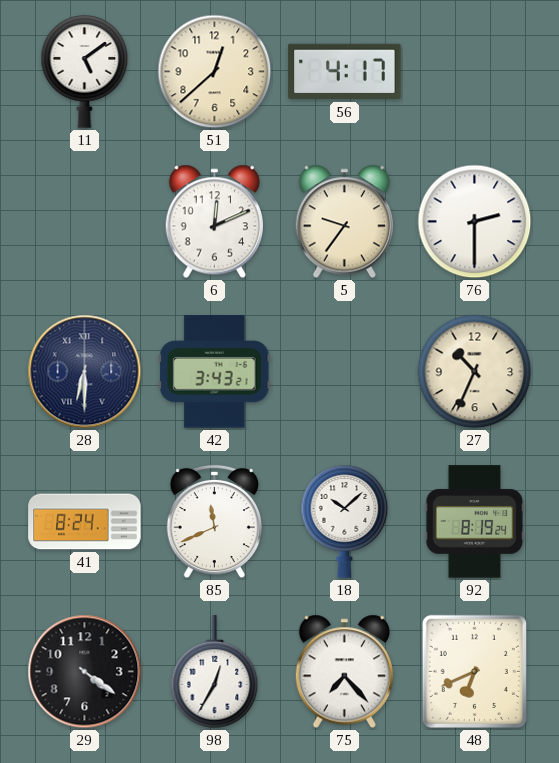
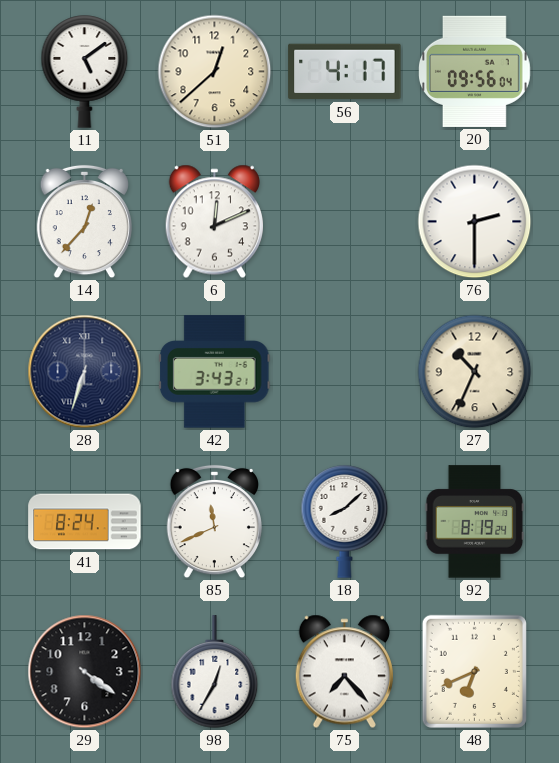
20: none -> 09:56 (475, 71)
14: none -> 12:37 (84, 222)
5: 9:36 -> none (344, 222)
28: 6:30 -> 6:33 (85, 372)
18: 10:08 -> 8:08 (345, 522)
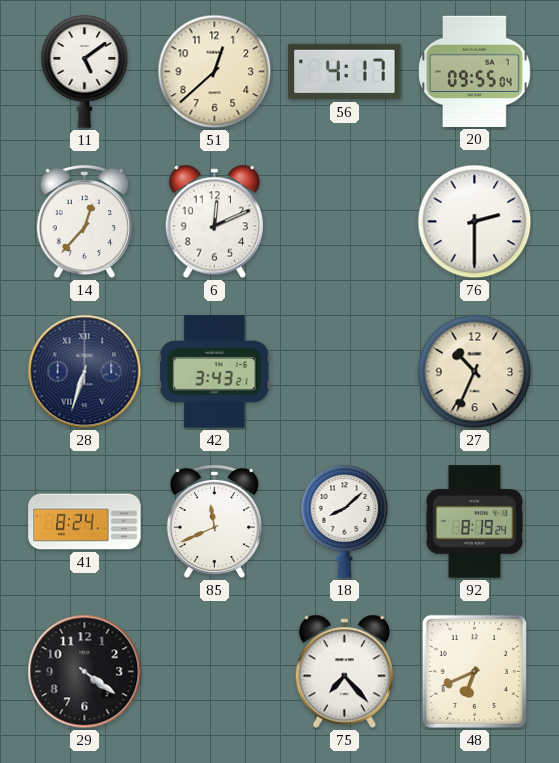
20: 09:56 -> 09:55 (475, 71)
98: 12:35 -> none (215, 672)
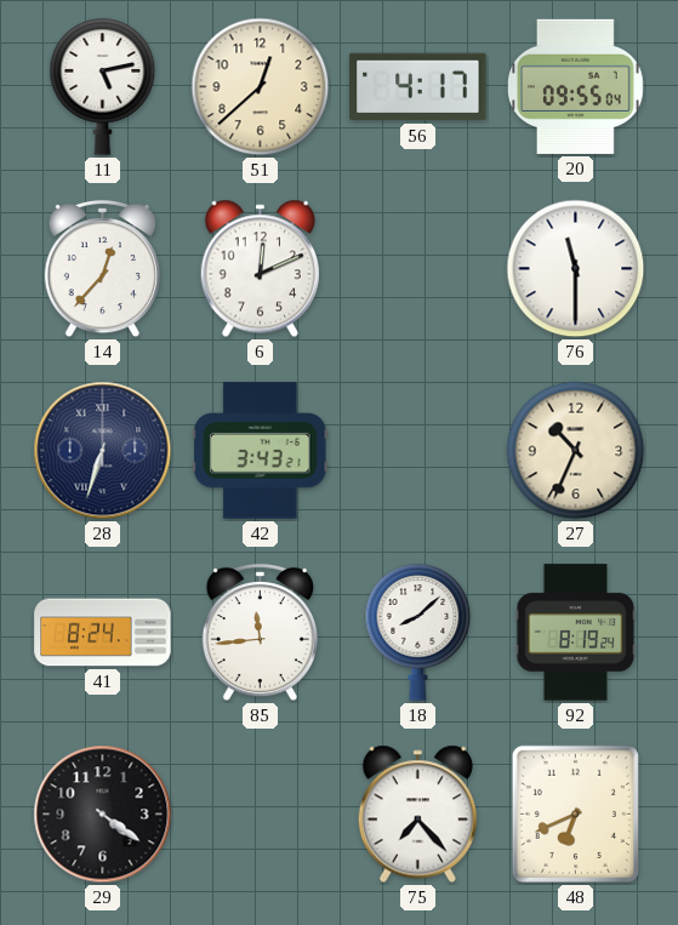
11: 5:09 -> 5:13 (103, 87)
76: 2:30 -> 11:30 (576, 269)
85: 11:41 -> 11:44 (260, 633)
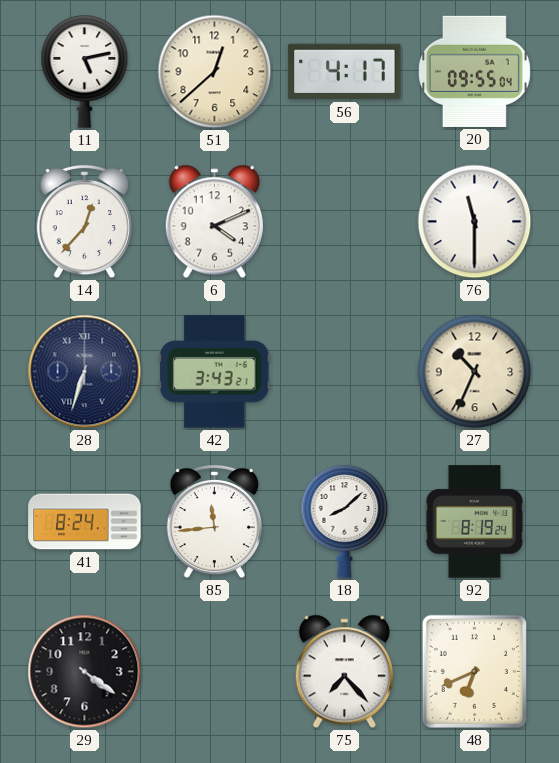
6: 12:11 -> 4:11 (214, 222)
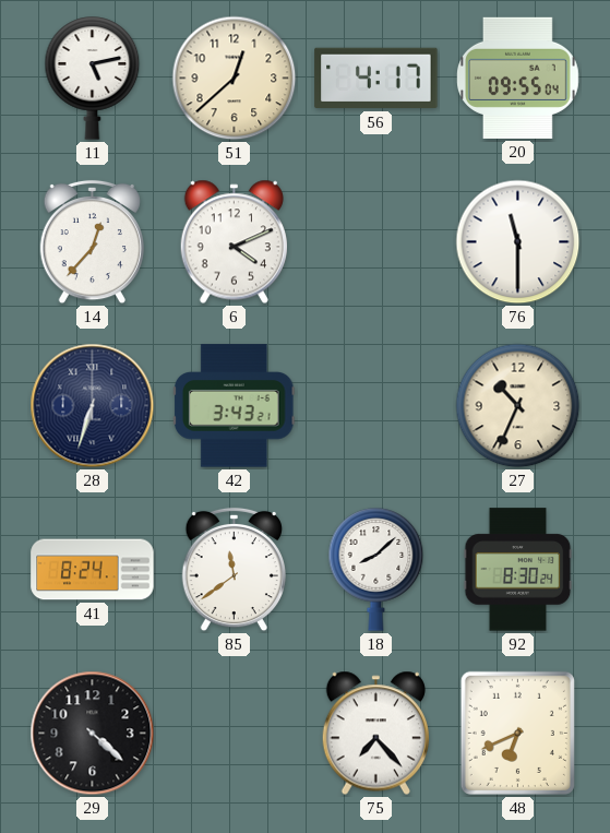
85: 11:44 -> 11:39 (234, 570)
92: 8:19 -> 8:30 (518, 570)
29: 4:21 -> 4:22 (93, 734)
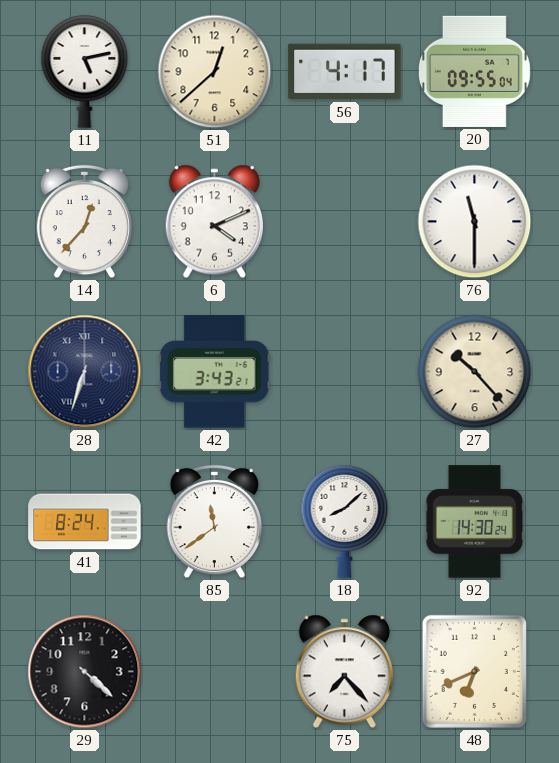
27: 10:34 -> 10:23 (475, 372)
92: 8:30 -> 14:30 (475, 522)
